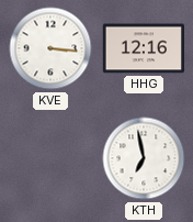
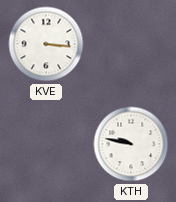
HHG: 12:16 -> none (143, 48)
KTH: 6:58 -> 9:47 (131, 144)
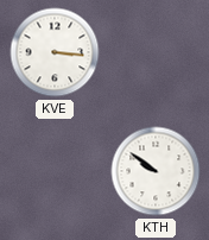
KTH: 9:47 -> 9:51 (156, 171)
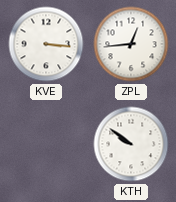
ZPL: none -> 12:44 (131, 44)
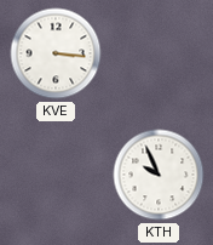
ZPL: 12:44 -> none (131, 44)
KTH: 9:51 -> 9:56 (159, 175)
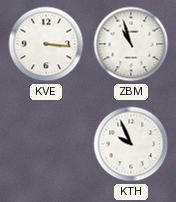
ZBM: none -> 10:57 (131, 44)
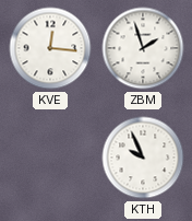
KVE: 3:16 -> 12:16 (50, 48)
ZBM: 10:57 -> 1:57 (143, 48)
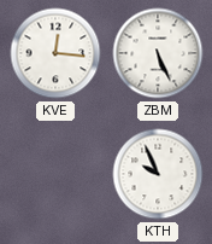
ZBM: 1:57 -> 5:26 (158, 53)
